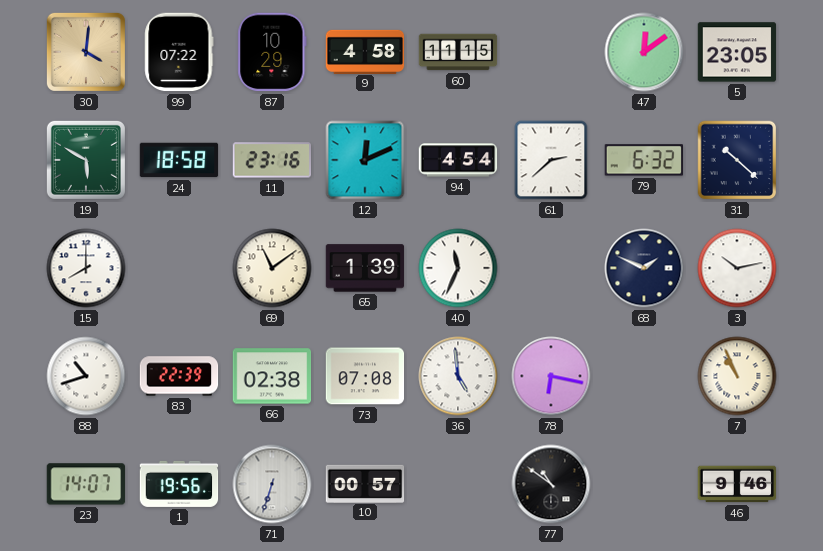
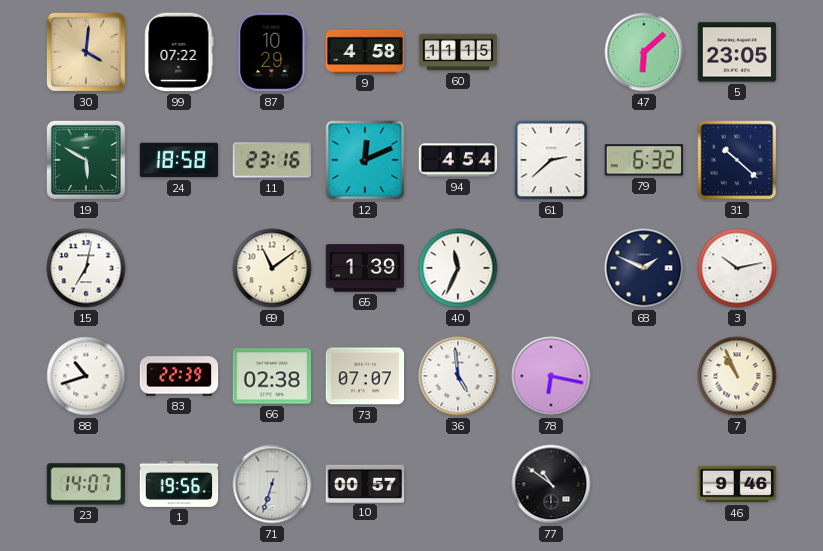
47: 12:09 -> 6:08 (644, 52)
15: 8:00 -> 7:02 (86, 268)
73: 07:08 -> 07:07 (365, 376)
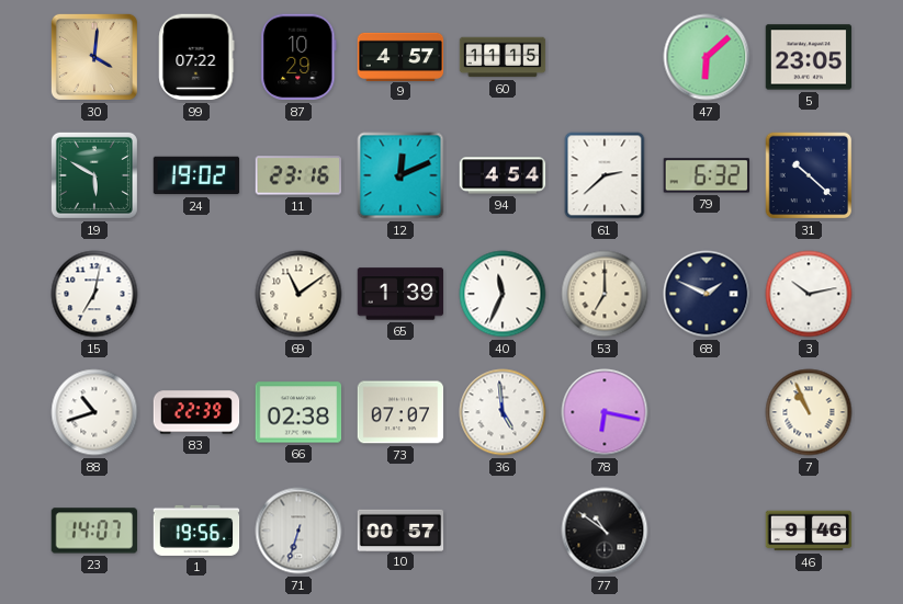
9: 4:58 -> 4:57 (400, 56)
24: 18:58 -> 19:02 (196, 175)
53: none -> 7:00 (605, 294)
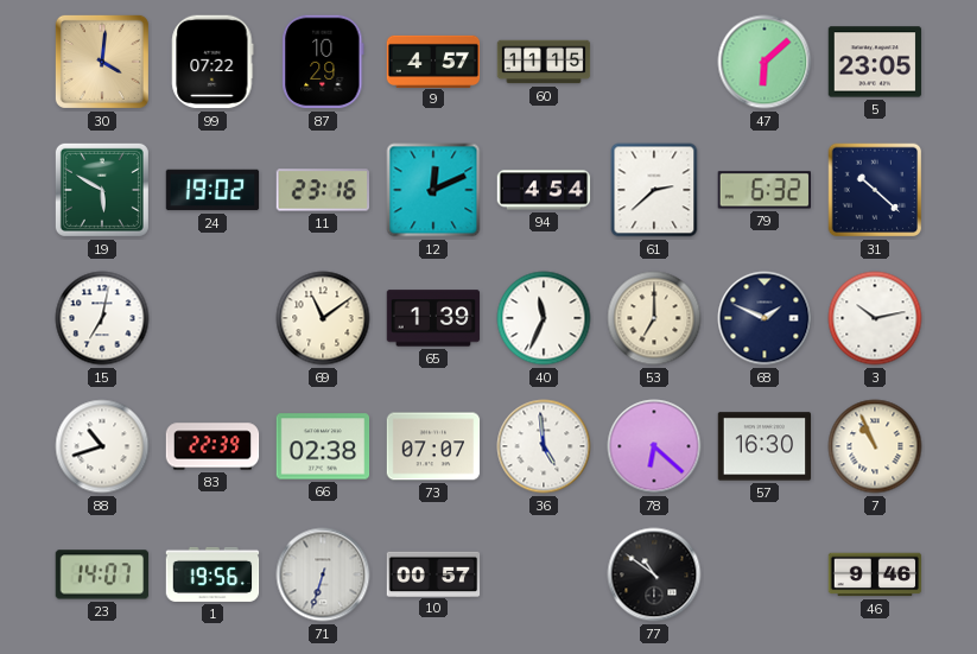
78: 6:17 -> 6:22 (654, 446)
57: none -> 16:30 (765, 446)
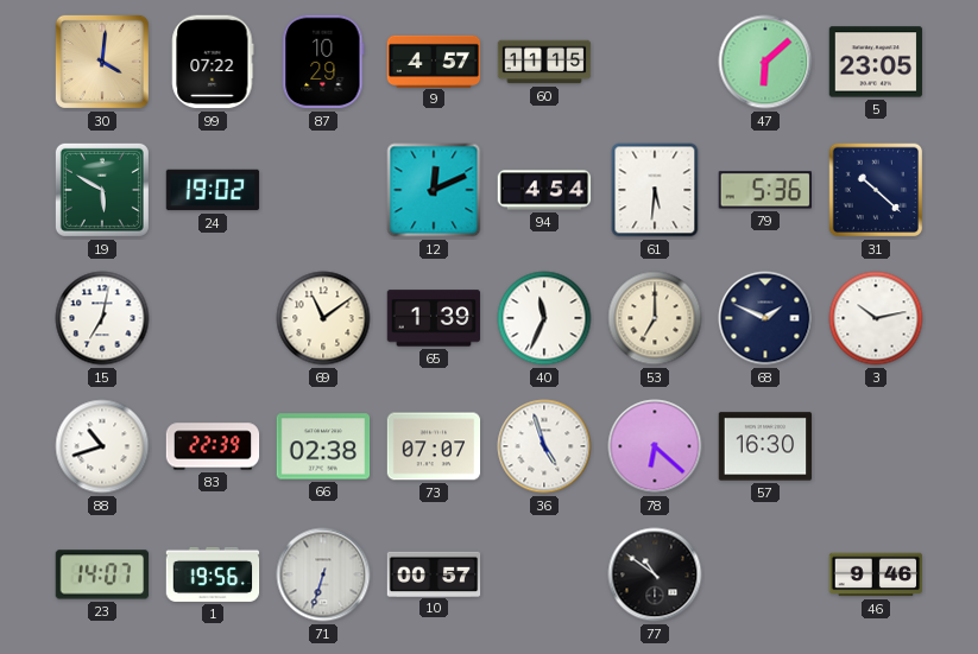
11: 23:16 -> none (322, 190)
61: 2:38 -> 5:31 (655, 190)
79: 6:32 -> 5:36 (764, 190)
36: 4:59 -> 4:57 (544, 446)
7: 10:56 -> none (875, 446)
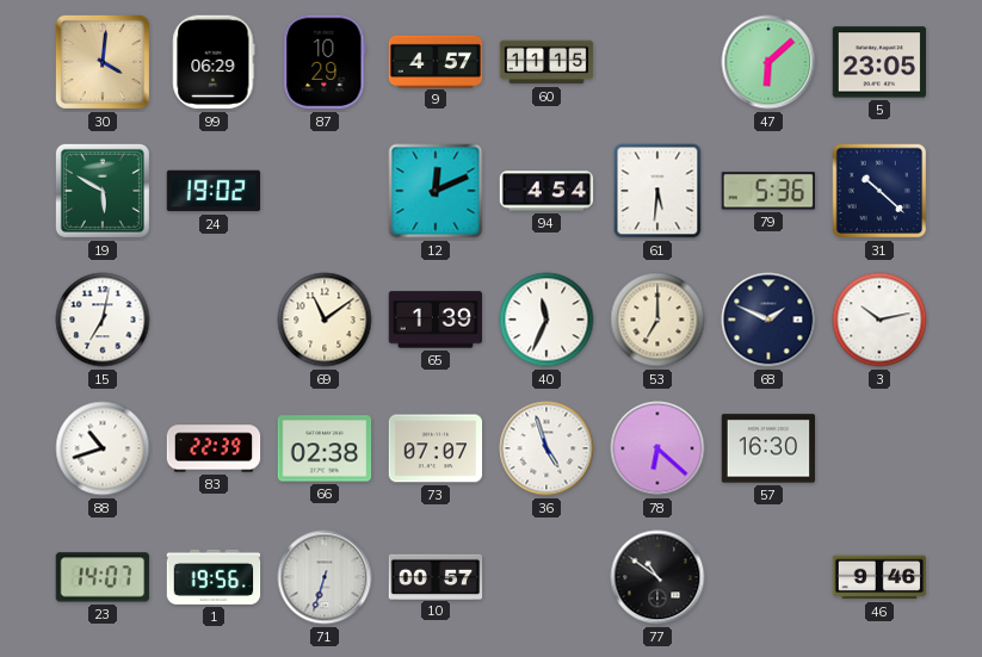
99: 07:22 -> 06:29 (214, 62)
